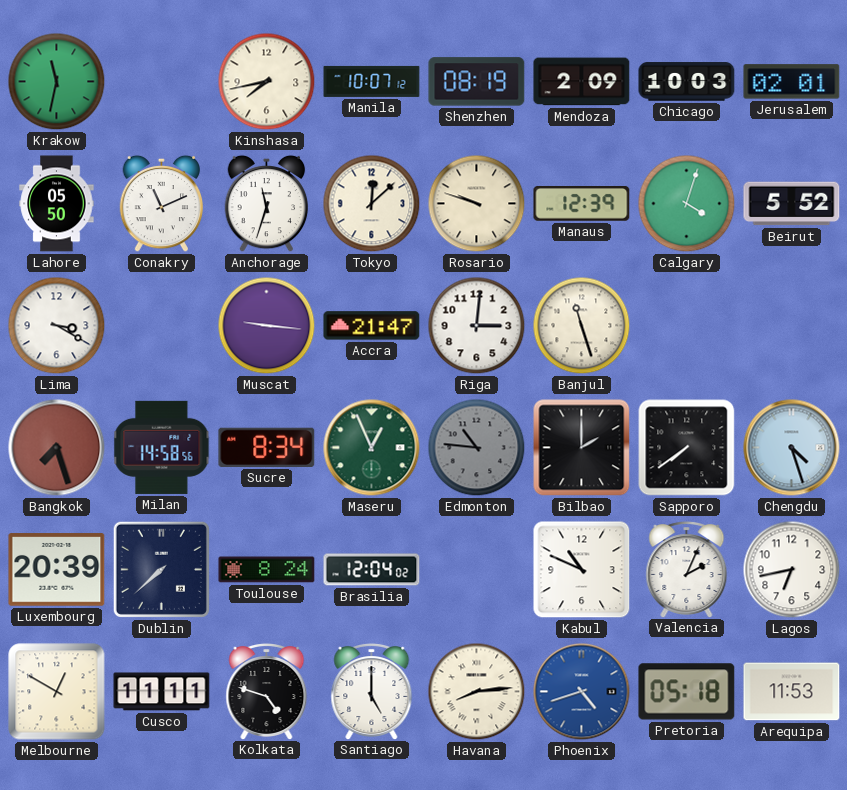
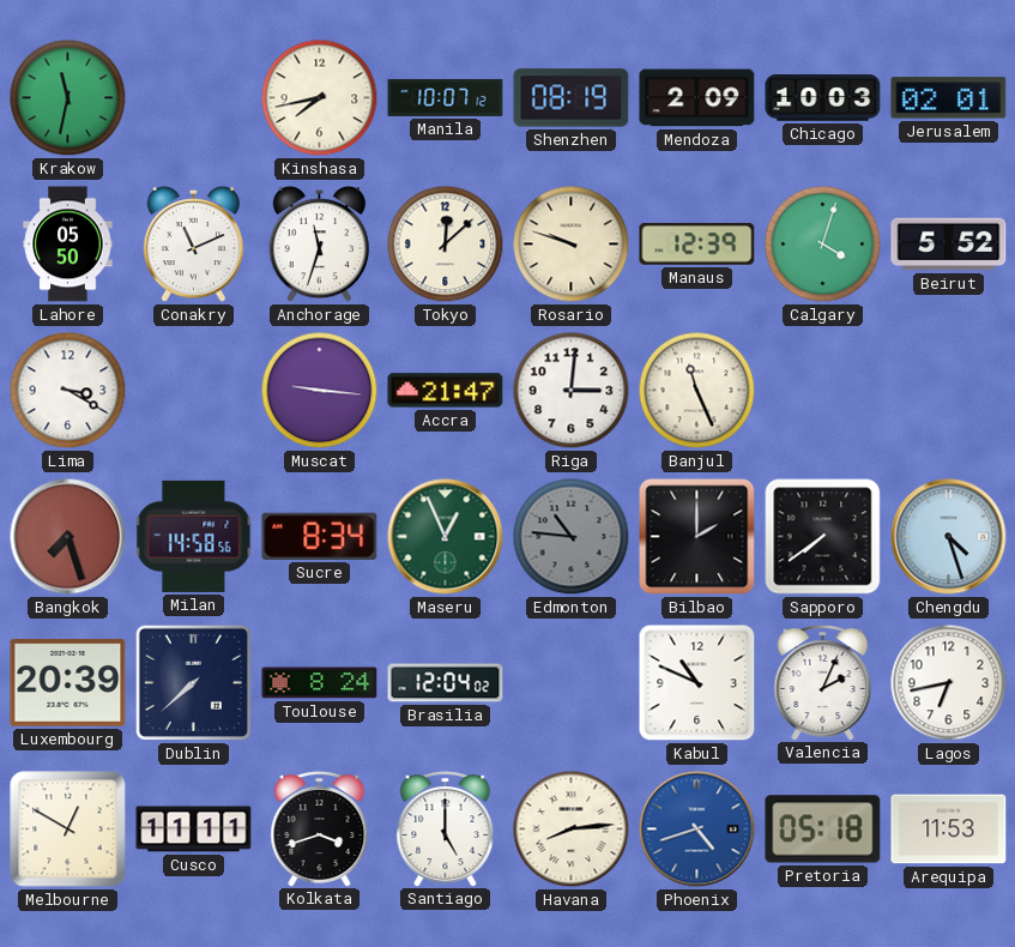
Banjul: 11:27 -> 11:26 (697, 391)
Kolkata: 4:48 -> 3:42 (320, 830)
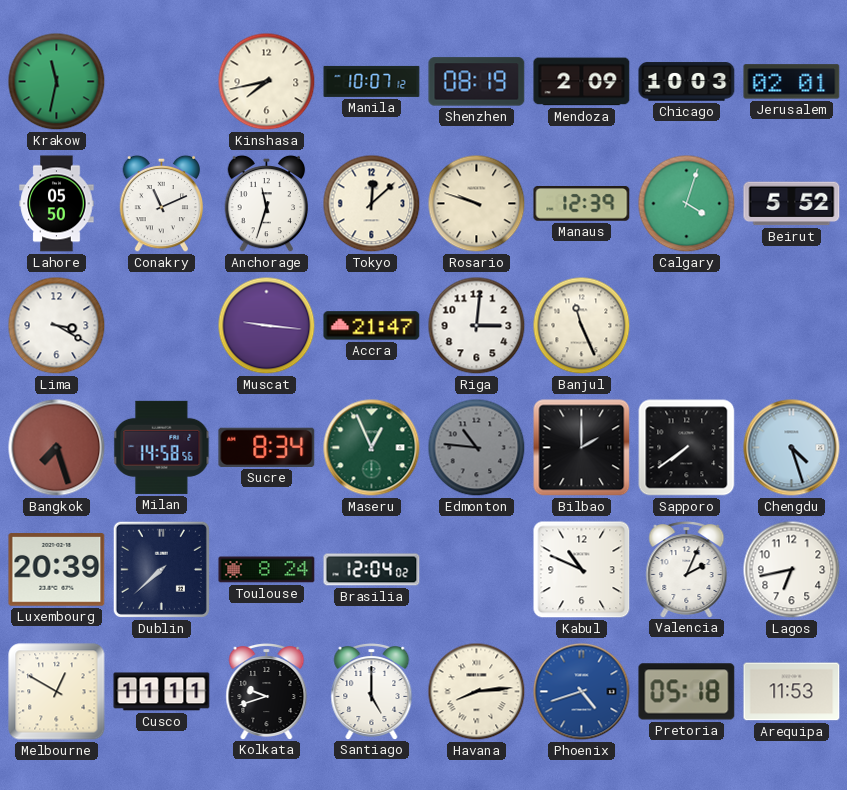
Kolkata: 3:42 -> 9:42 (267, 692)
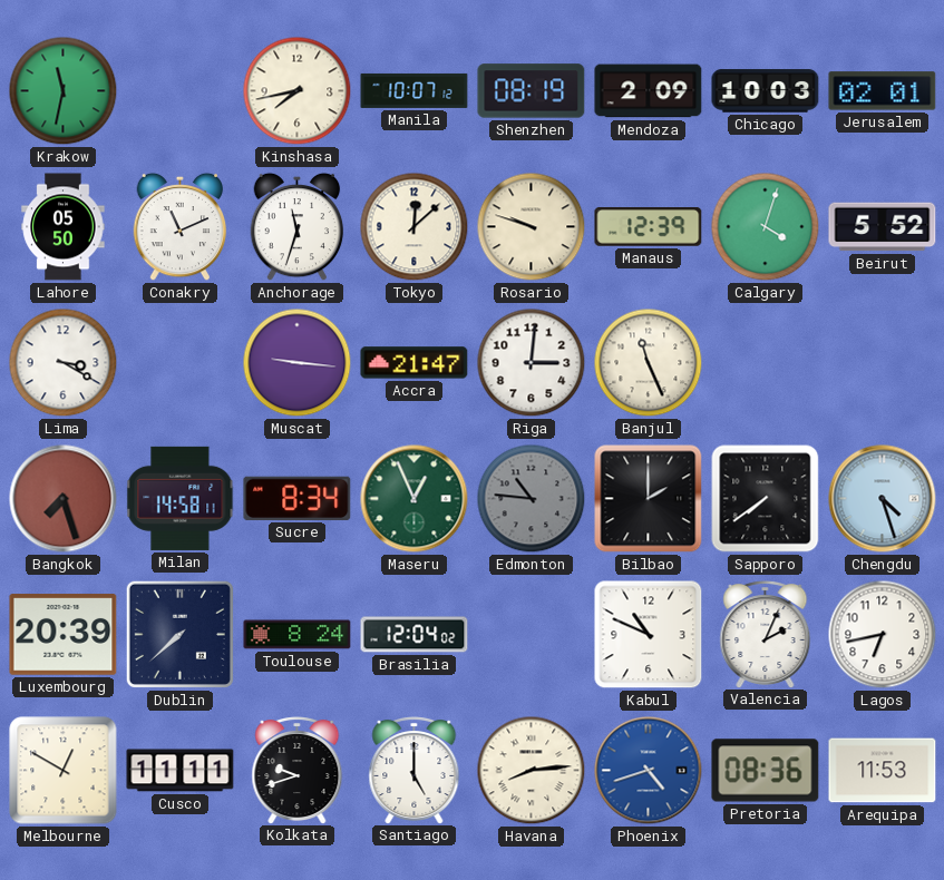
Milan: 14:58:56 -> 14:58:11 (181, 498)
Pretoria: 05:18 -> 08:36 (766, 771)
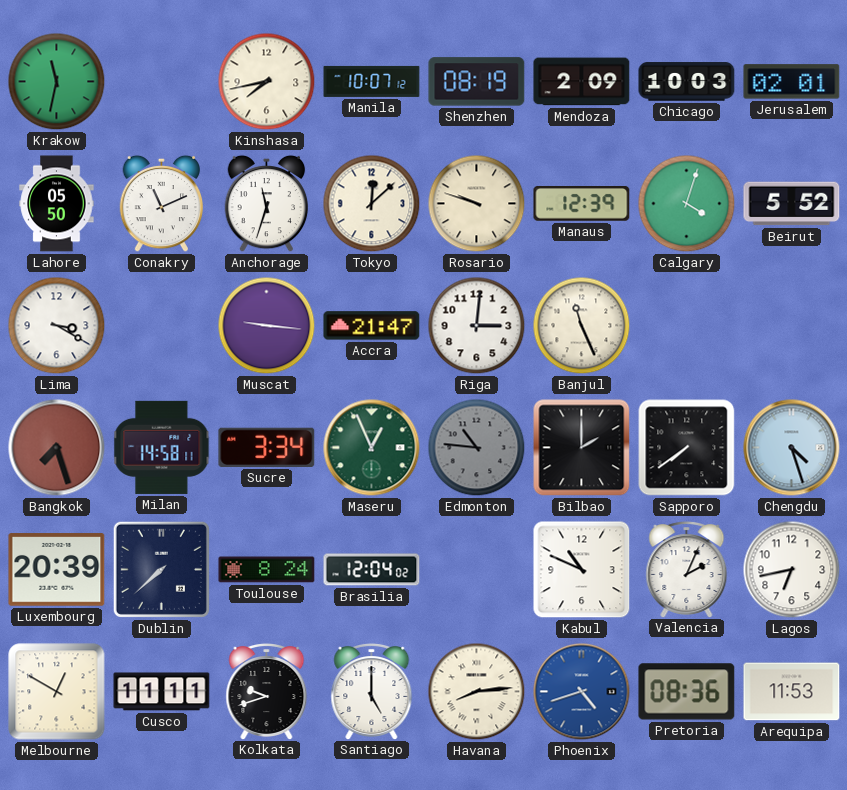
Sucre: 8:34 -> 3:34 (267, 447)
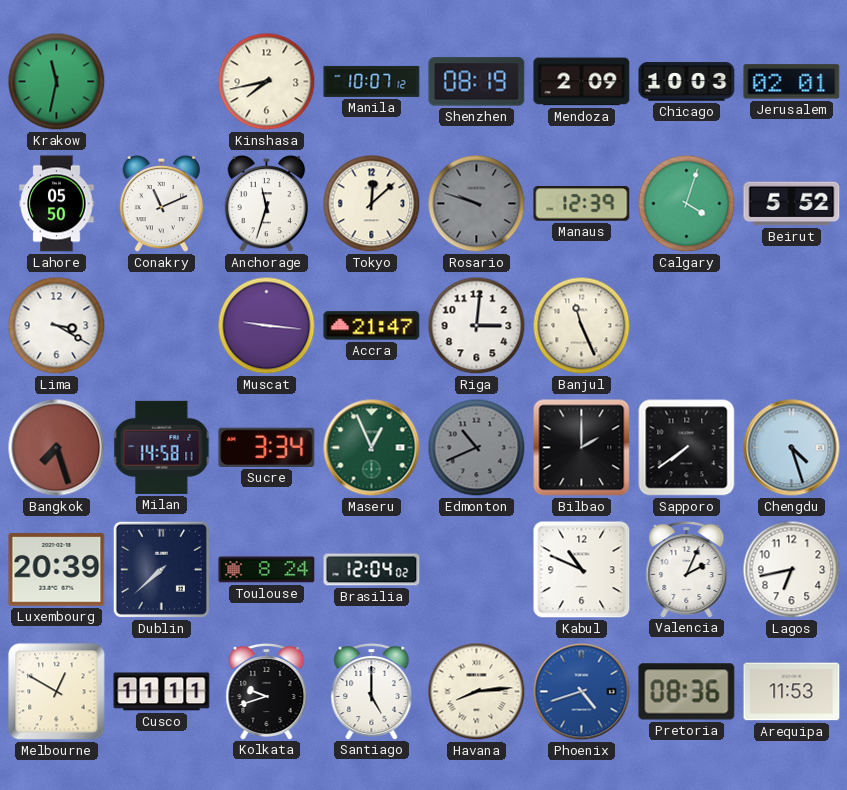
Rosario dial: cream -> grey (477, 204)
Edmonton: 10:46 -> 10:41 (477, 448)
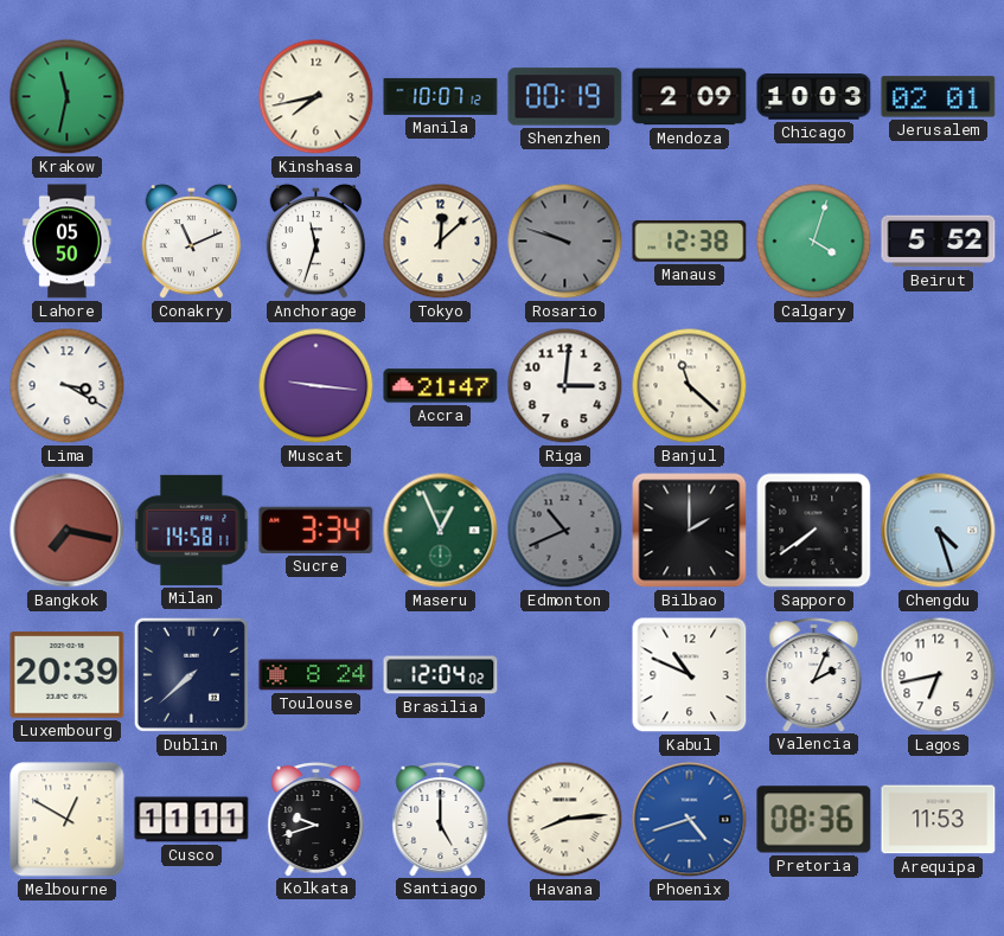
Shenzhen: 08:19 -> 00:19 (565, 97)
Manaus: 12:39 -> 12:38 (690, 242)
Banjul: 11:26 -> 11:22 (690, 386)
Bangkok: 7:27 -> 7:17 (68, 531)
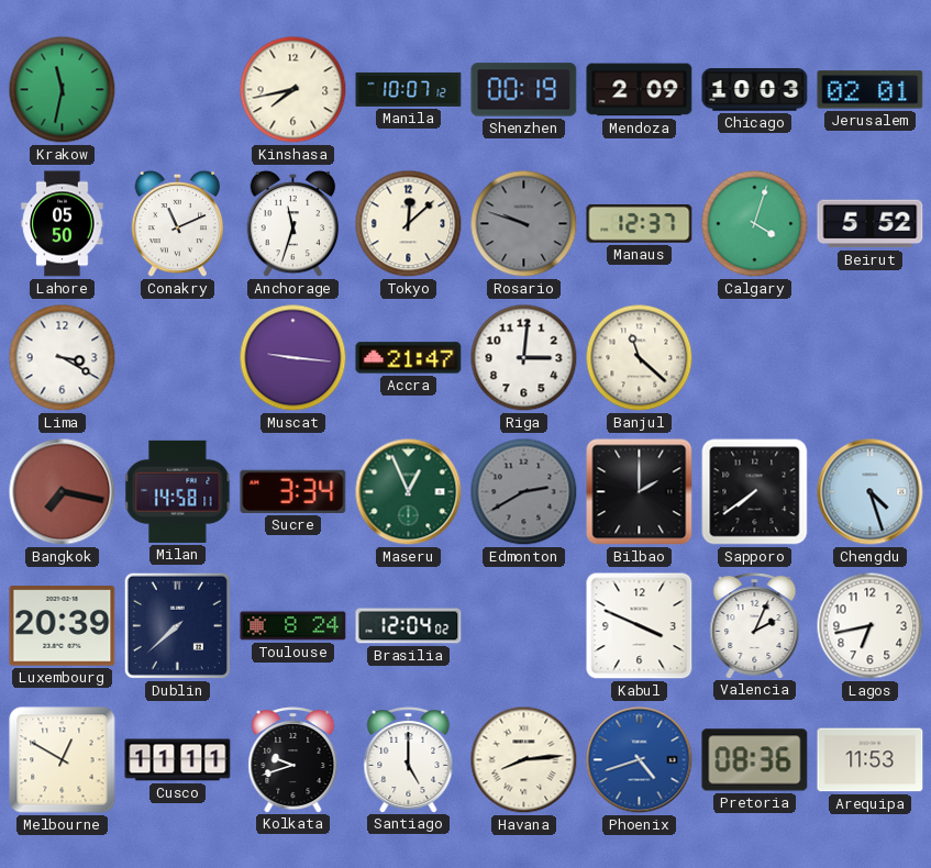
Manaus: 12:38 -> 12:37 (640, 224)
Edmonton: 10:41 -> 2:40 (524, 492)
Kabul: 10:49 -> 3:49 (640, 626)
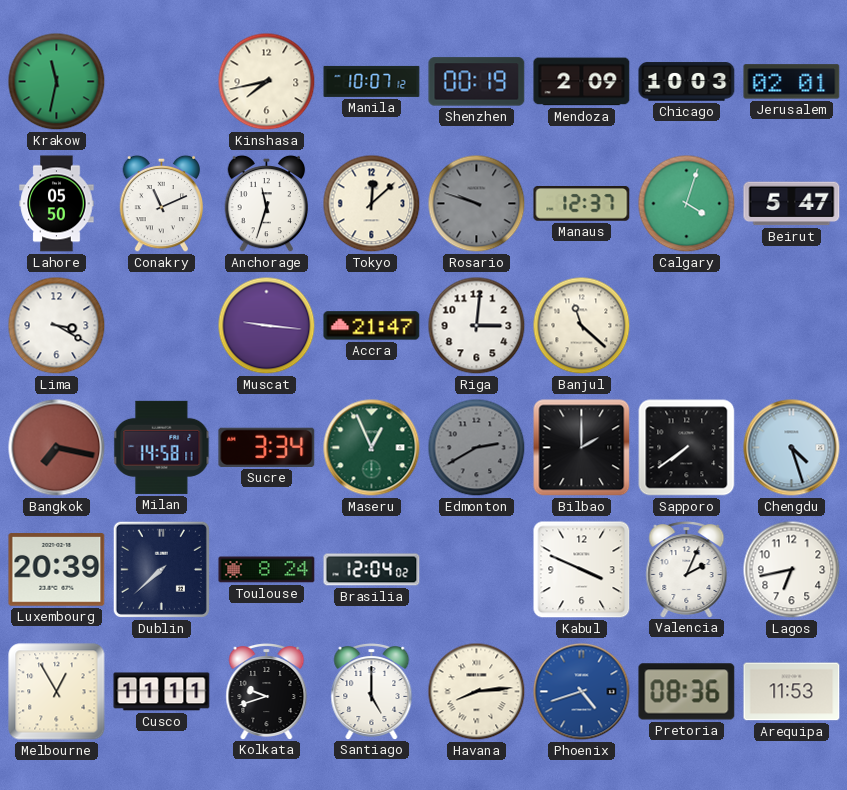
Beirut: 5:52 -> 5:47 (792, 204)
Melbourne: 12:50 -> 12:55 (57, 692)
